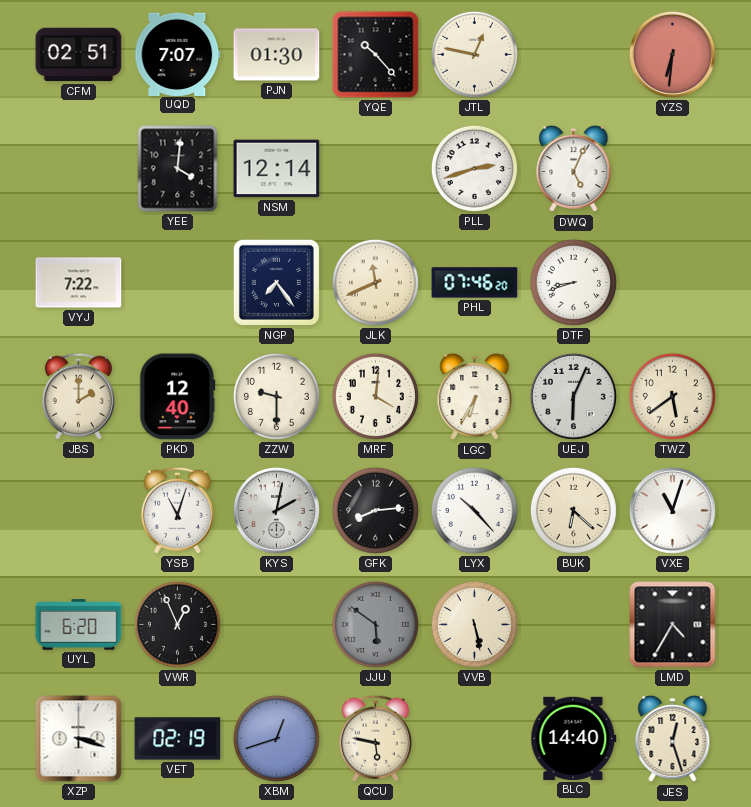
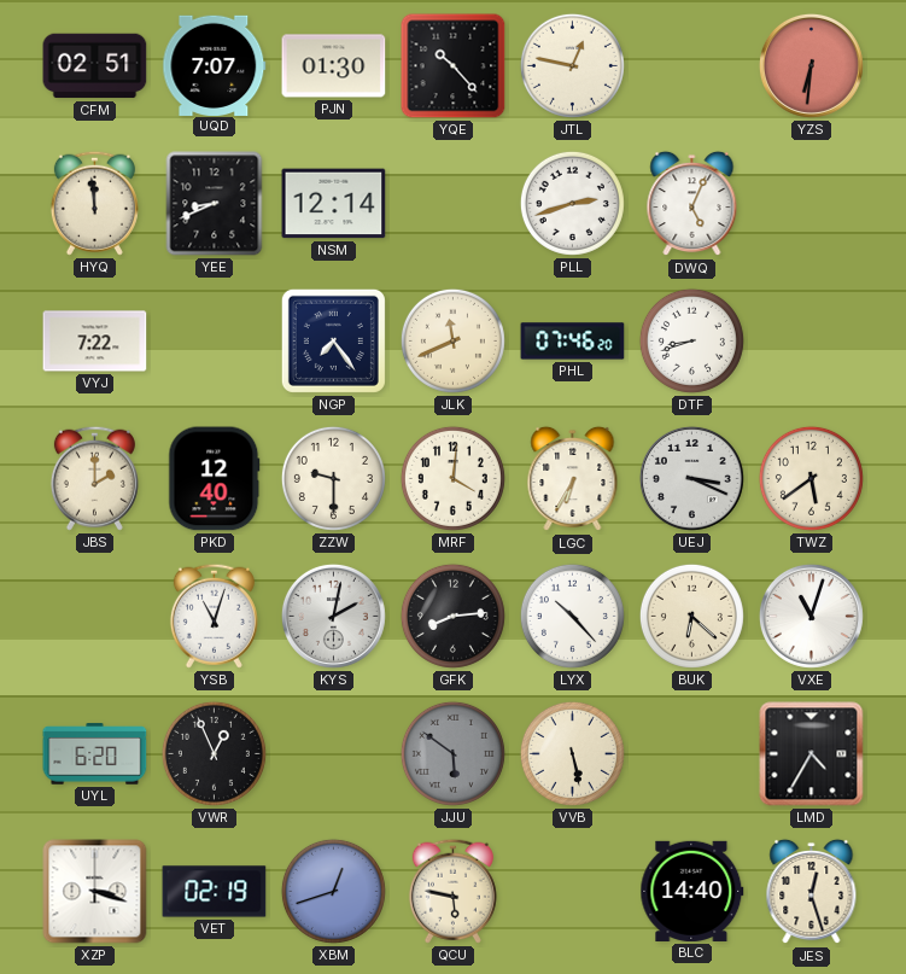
HYQ: none -> 11:59 (94, 203)
YEE: 4:01 -> 8:41 (215, 204)
UEJ: 6:04 -> 3:19 (691, 478)
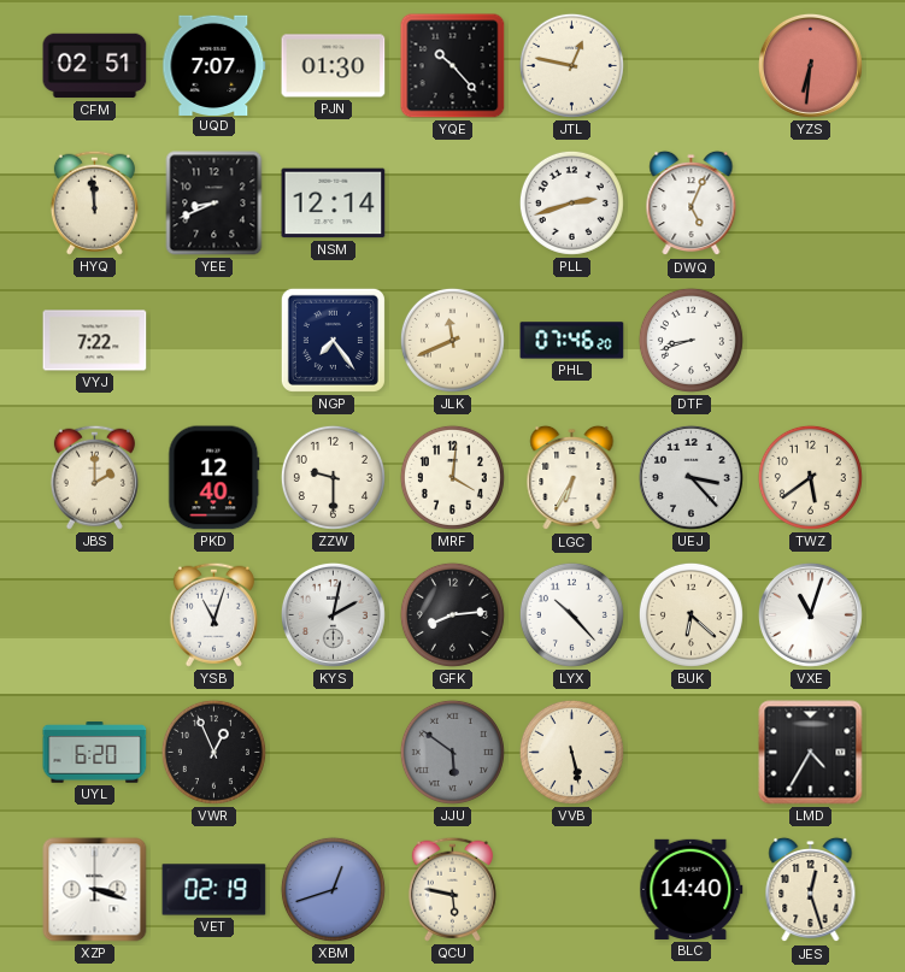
UEJ: 3:19 -> 3:23 (690, 477)
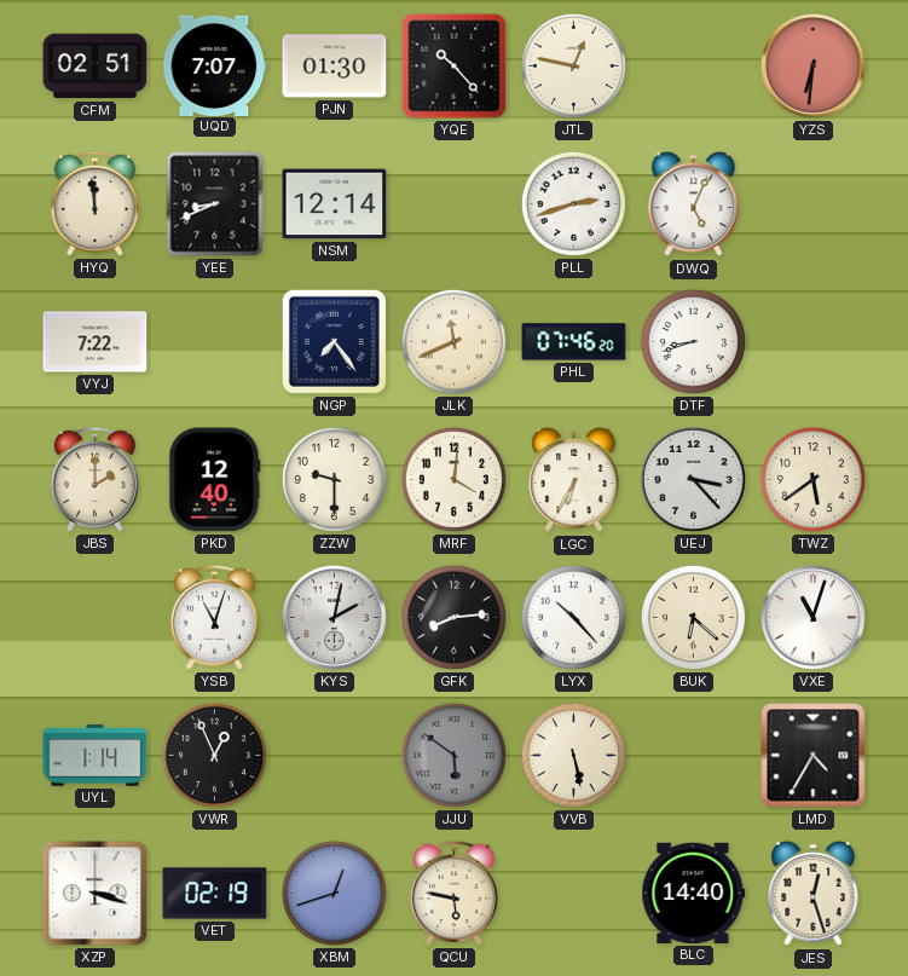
UYL: 6:20 -> 1:14 (96, 756)
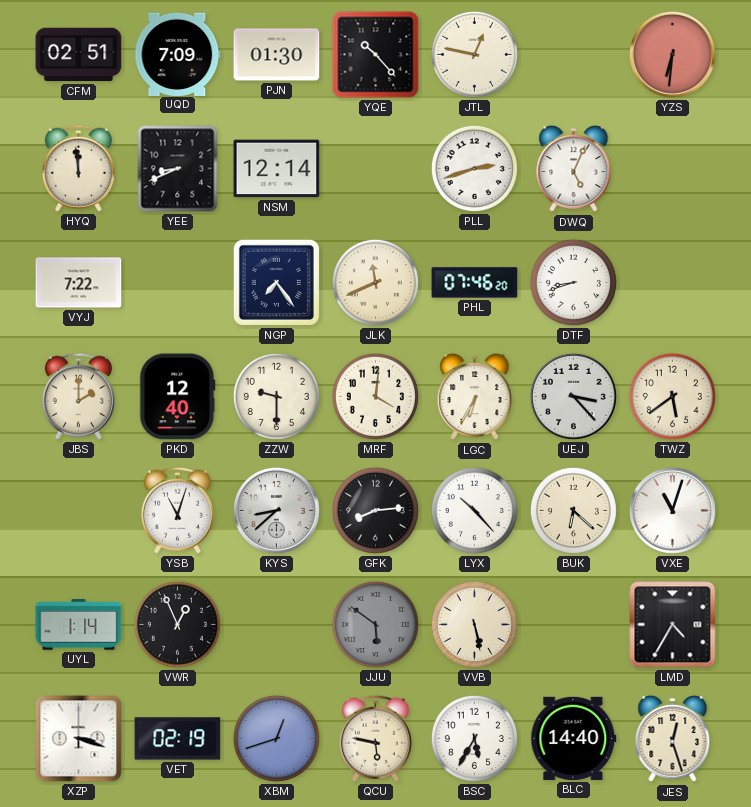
UQD: 7:07 -> 7:09 (178, 54)
KYS: 2:02 -> 8:38 (276, 510)
BSC: none -> 5:35 (474, 738)
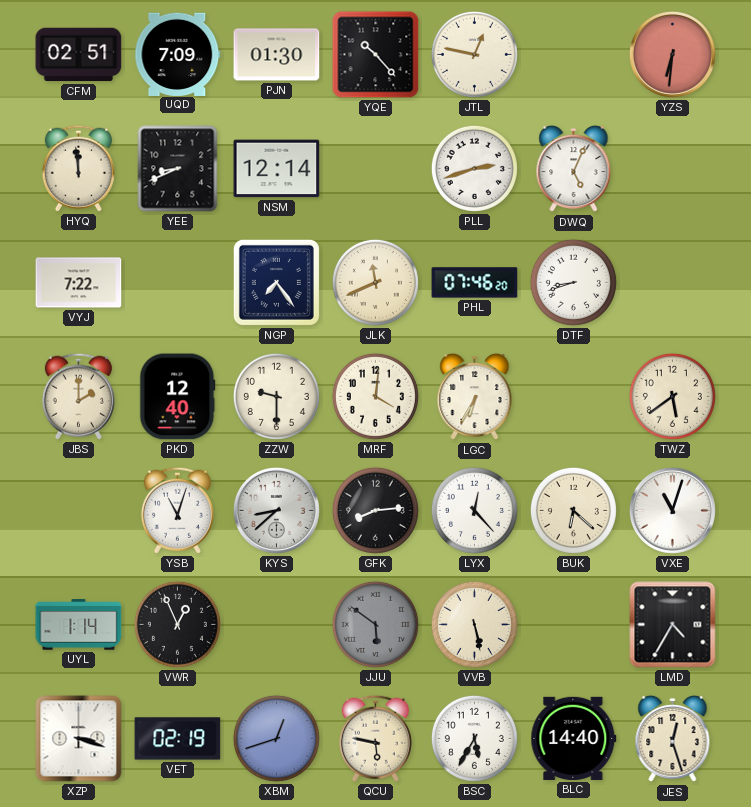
UEJ: 3:23 -> none (573, 396)
LYX: 10:23 -> 12:23 (474, 510)
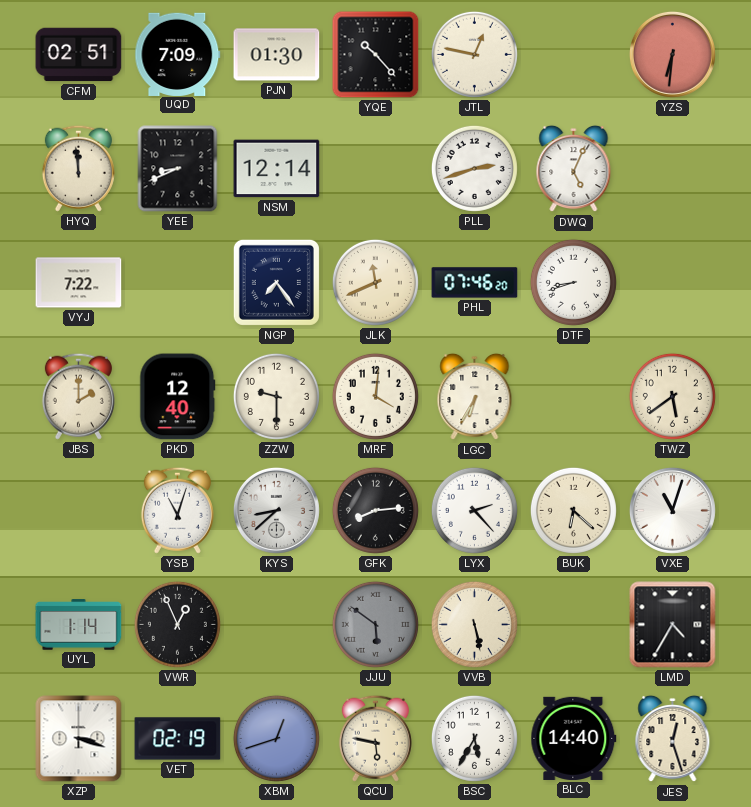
LYX: 12:23 -> 2:23 (474, 510)
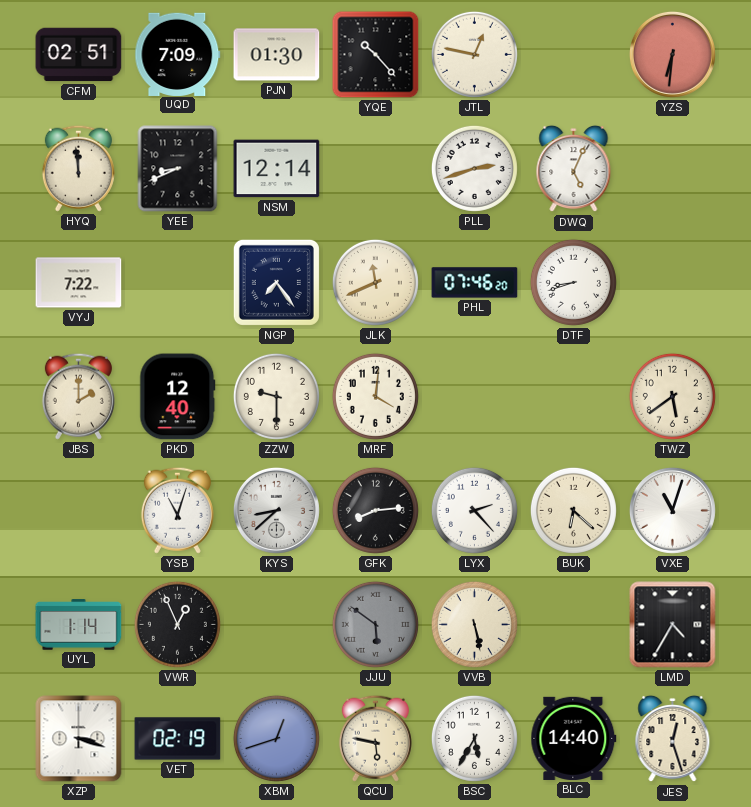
LGC: 6:35 -> none (475, 397)
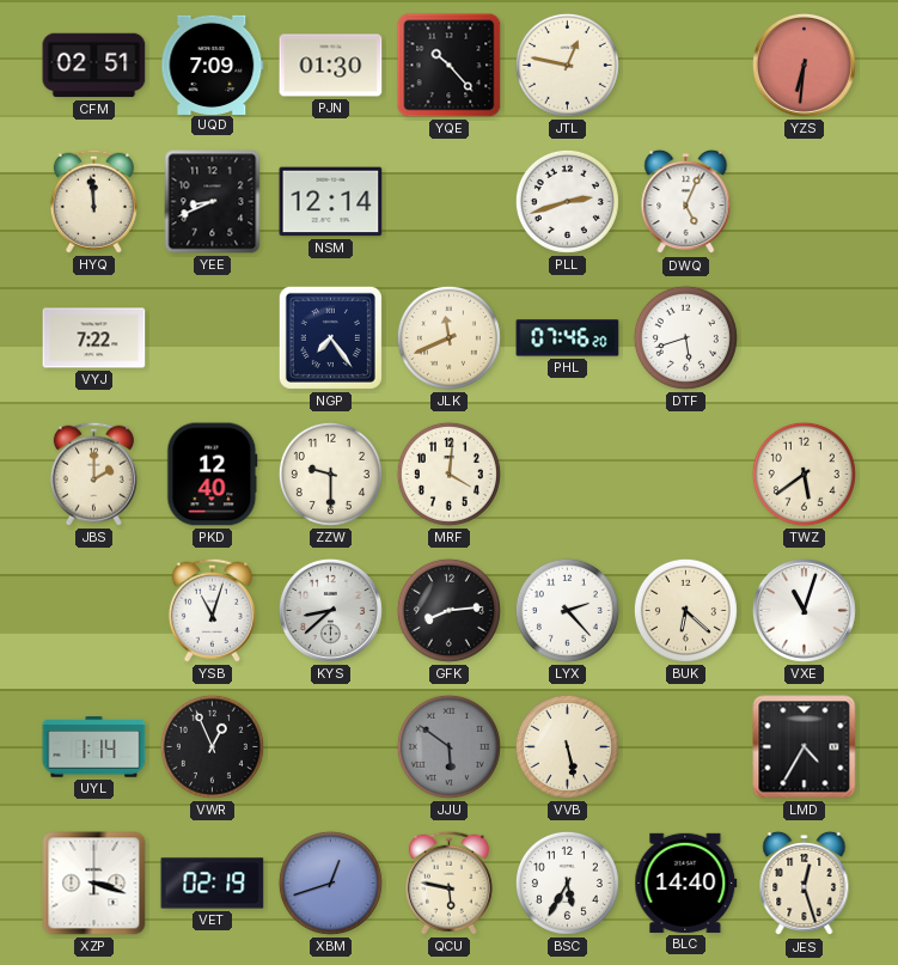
DTF: 8:42 -> 5:42 (685, 337)
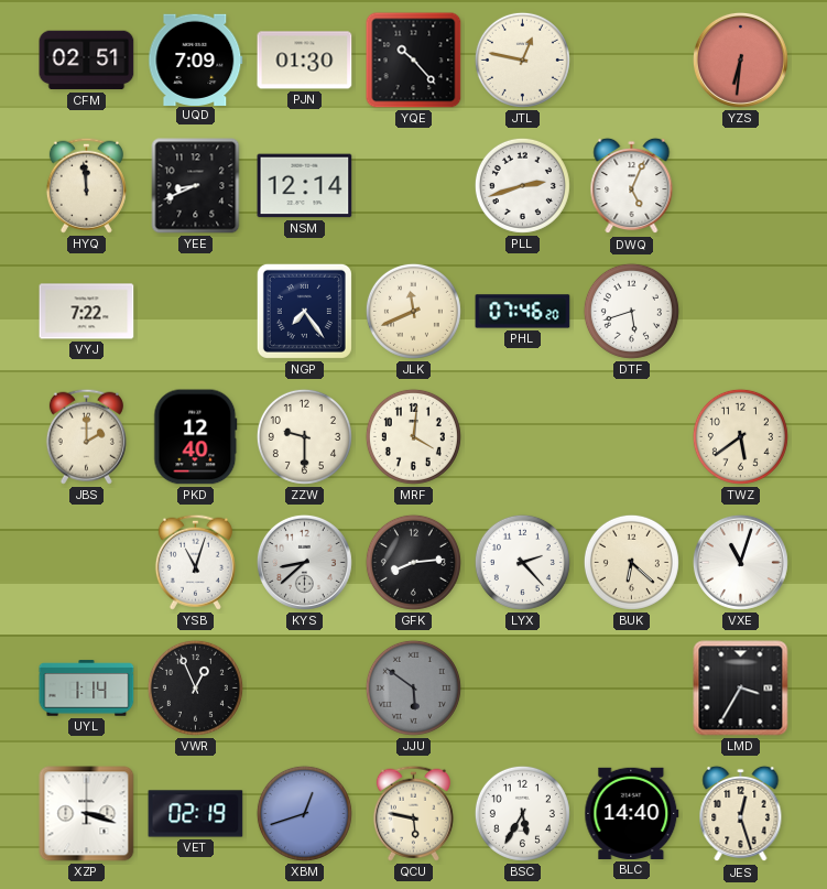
VVB: 5:28 -> none (567, 746)
LMD: 4:35 -> 3:35 (741, 689)
